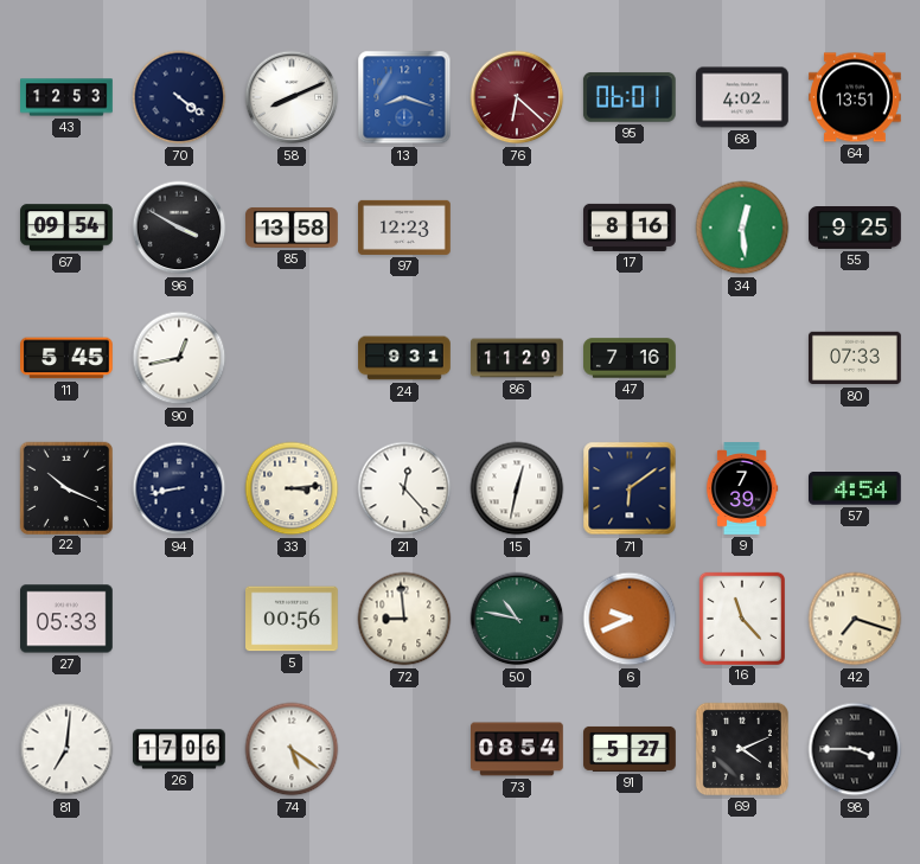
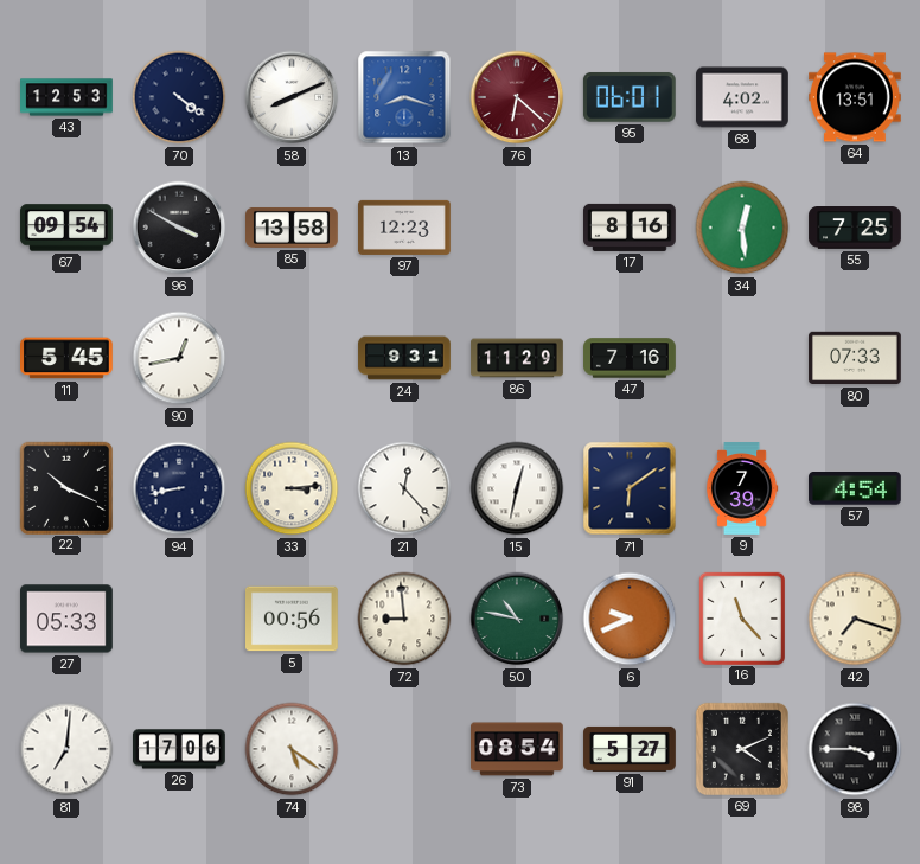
55: 9:25 -> 7:25 (855, 229)
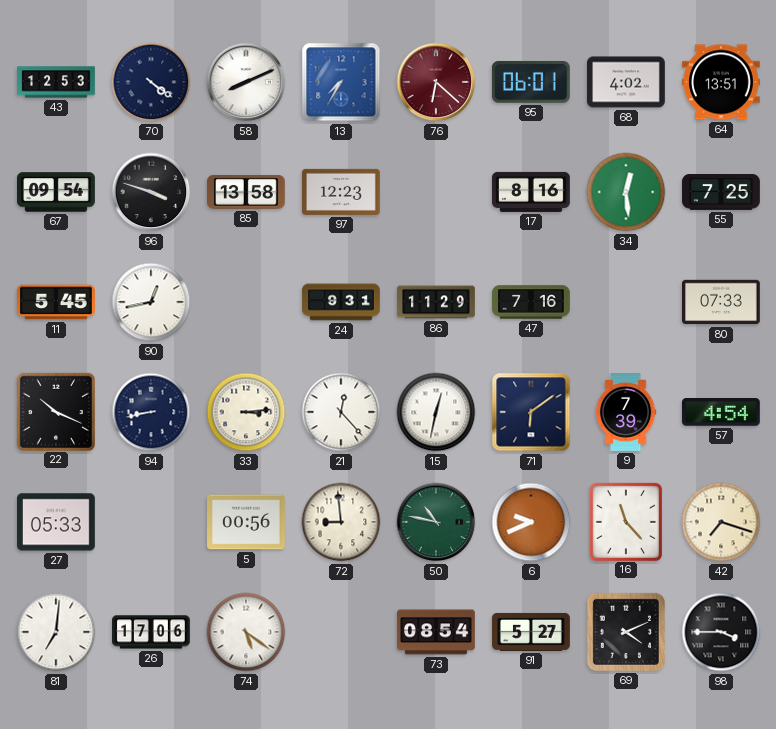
13: 8:18 -> 7:35 (341, 82)
96: 3:50 -> 3:48 (151, 192)
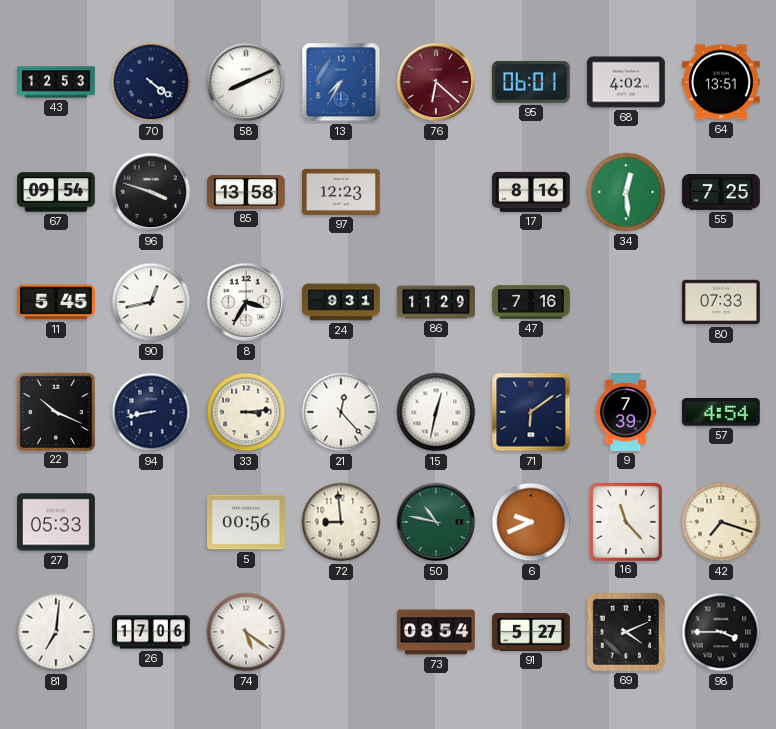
8: none -> 3:35 (246, 302)
